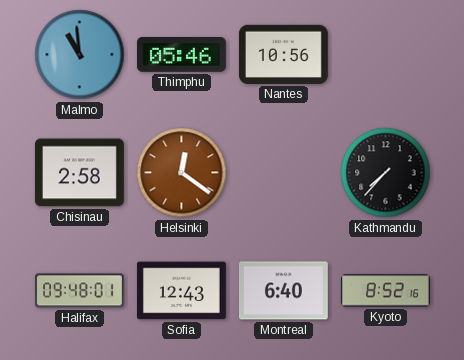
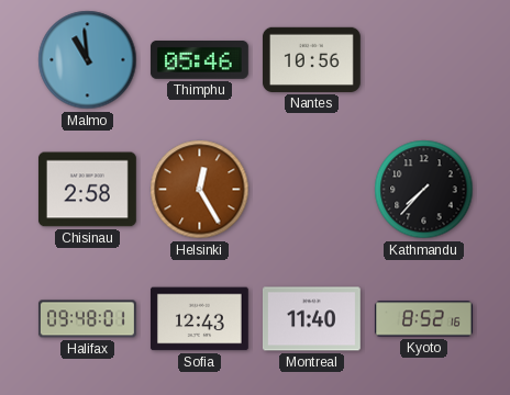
Helsinki: 12:21 -> 12:25 (200, 190)
Montreal: 6:40 -> 11:40 (311, 319)
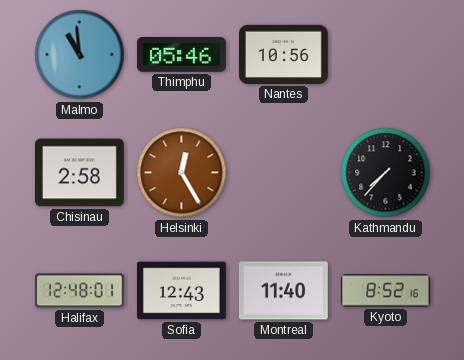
Halifax: 09:48 -> 12:48 (79, 291)
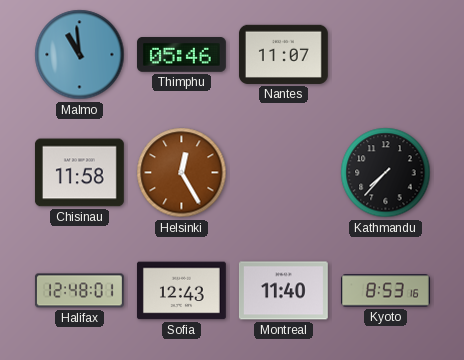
Nantes: 10:56 -> 11:07 (283, 54)
Chisinau: 2:58 -> 11:58 (79, 173)
Kyoto: 8:52 -> 8:53 (385, 291)
